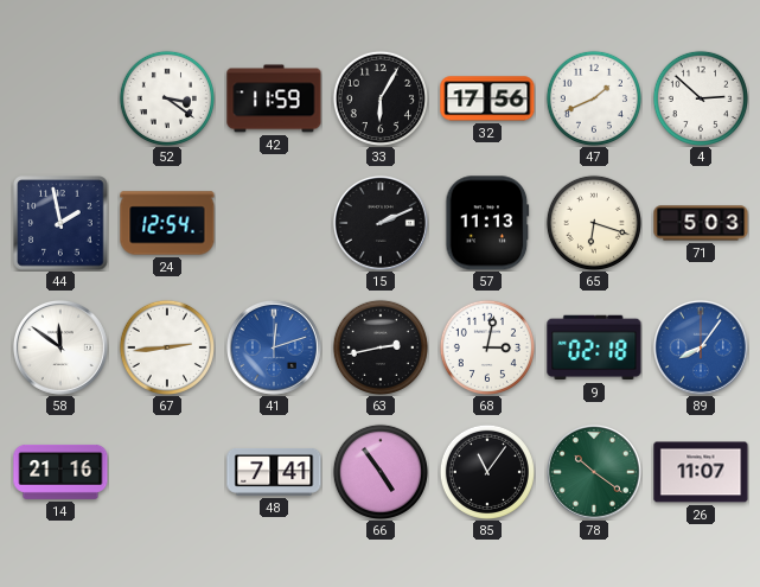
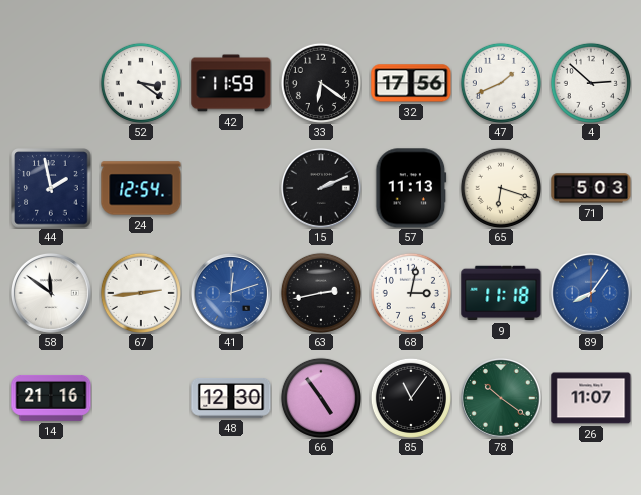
33: 6:05 -> 6:21 (321, 83)
9: 02:18 -> 11:18 (501, 293)
48: 7:41 -> 12:30 (231, 399)
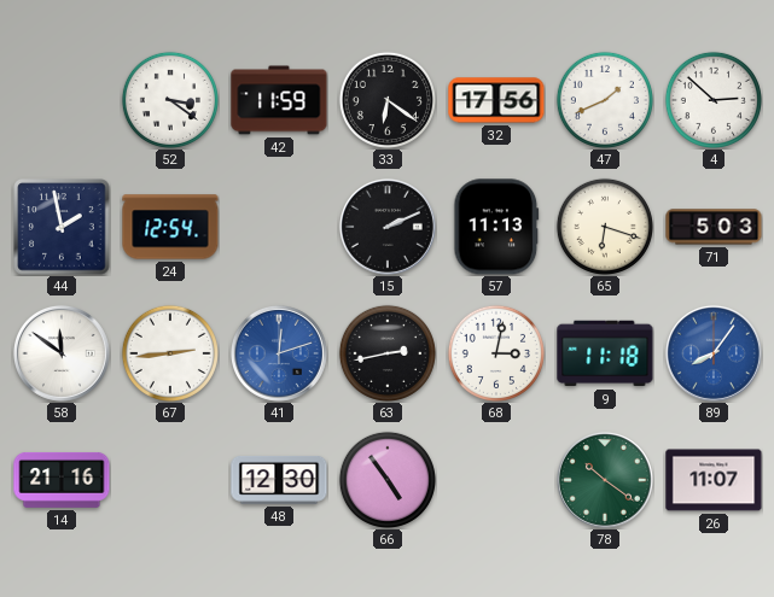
85: 11:06 -> none (411, 398)
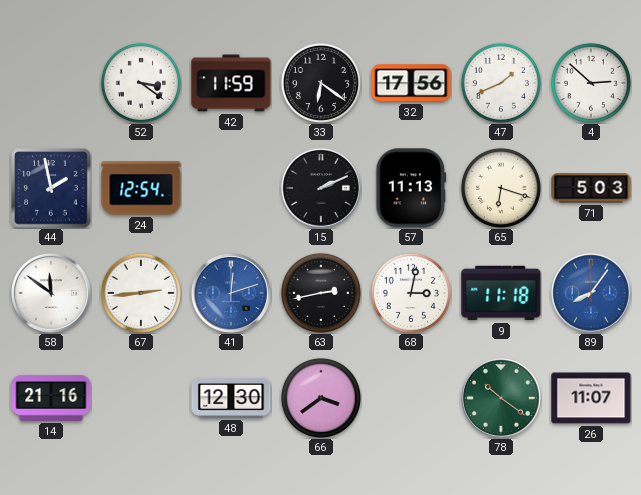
66: 4:54 -> 3:39 (321, 398)
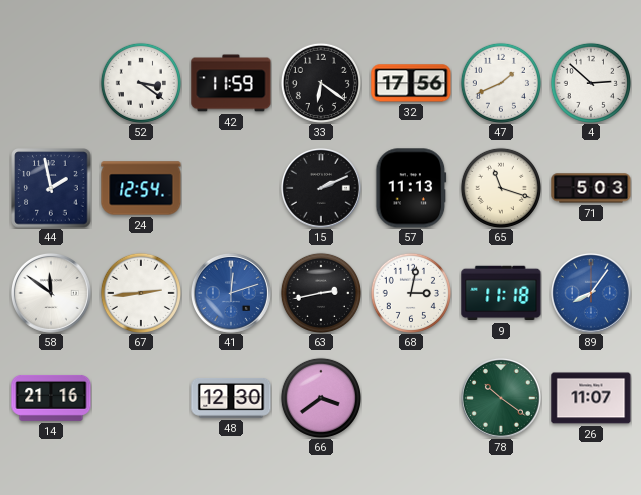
65: 6:18 -> 11:18 (501, 188)
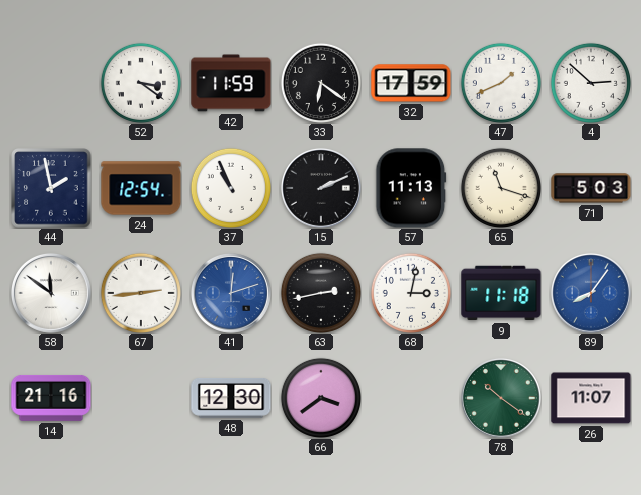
32: 17:56 -> 17:59 (411, 83)
37: none -> 10:56 (231, 188)
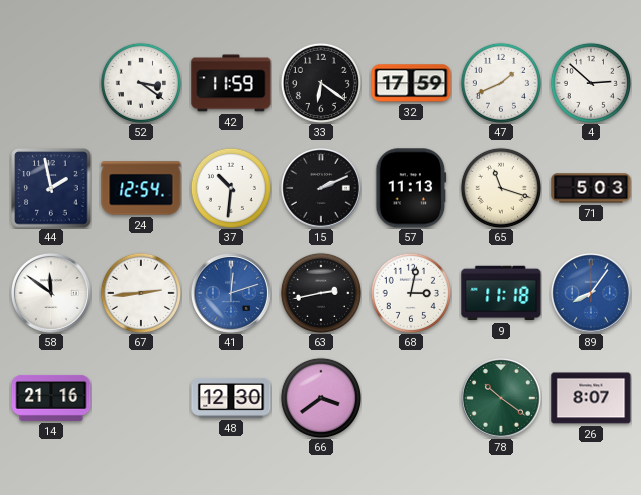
37: 10:56 -> 10:31 (231, 188)
26: 11:07 -> 8:07 (591, 398)
